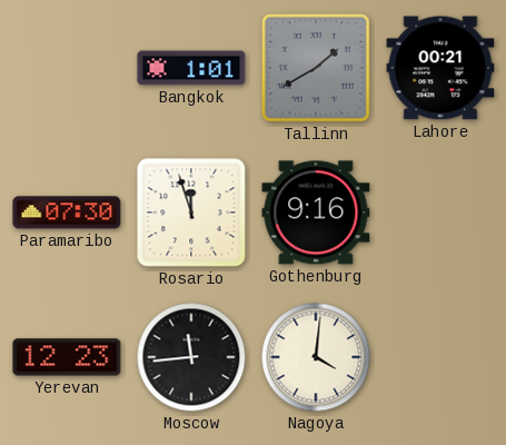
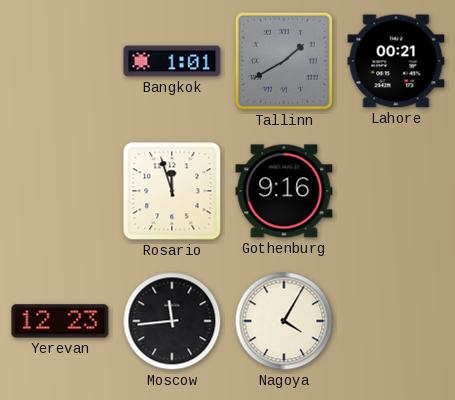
Paramaribo: 07:30 -> none (67, 212)
Nagoya: 4:01 -> 4:05 (284, 321)
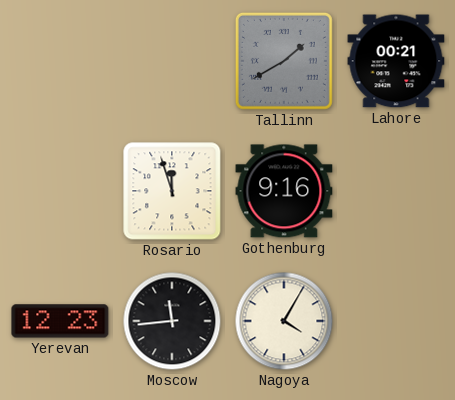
Bangkok: 1:01 -> none (172, 61)
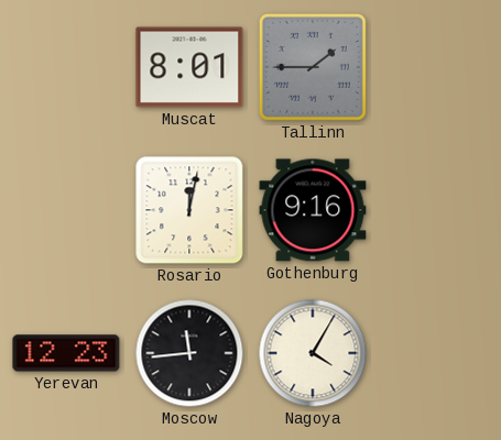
Muscat: none -> 8:01 (189, 67)
Tallinn: 1:40 -> 1:45 (313, 67)
Lahore: 00:21 -> none (396, 61)
Rosario: 11:57 -> 12:02 (189, 210)
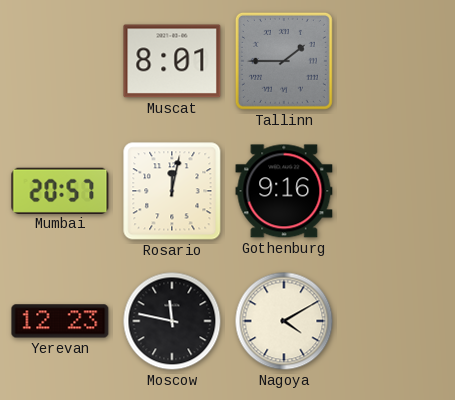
Mumbai: none -> 20:57 (60, 190)
Moscow: 11:44 -> 11:47 (172, 321)
Nagoya: 4:05 -> 4:10 (284, 321)
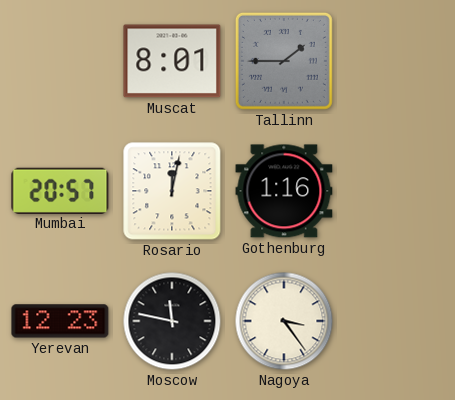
Gothenburg: 9:16 -> 1:16 (284, 191)
Nagoya: 4:10 -> 3:24 (284, 321)
